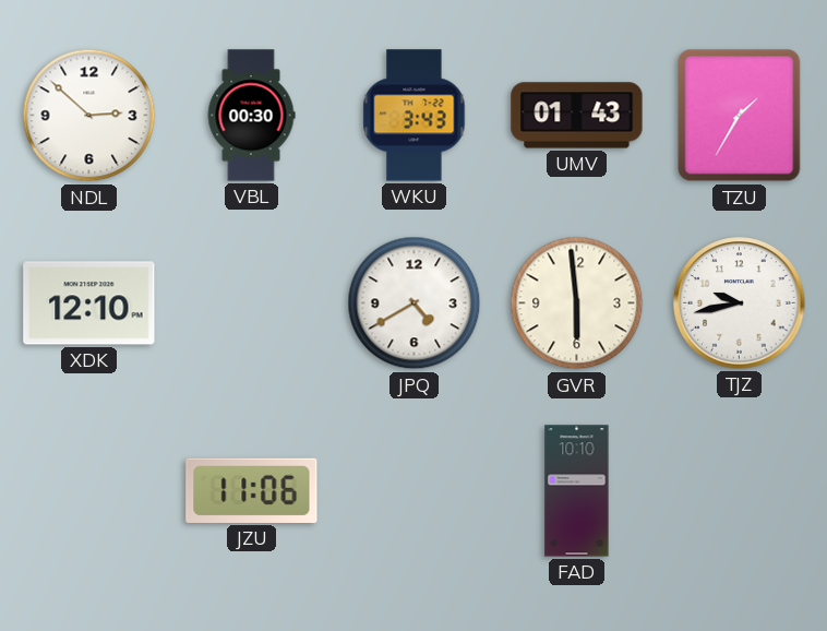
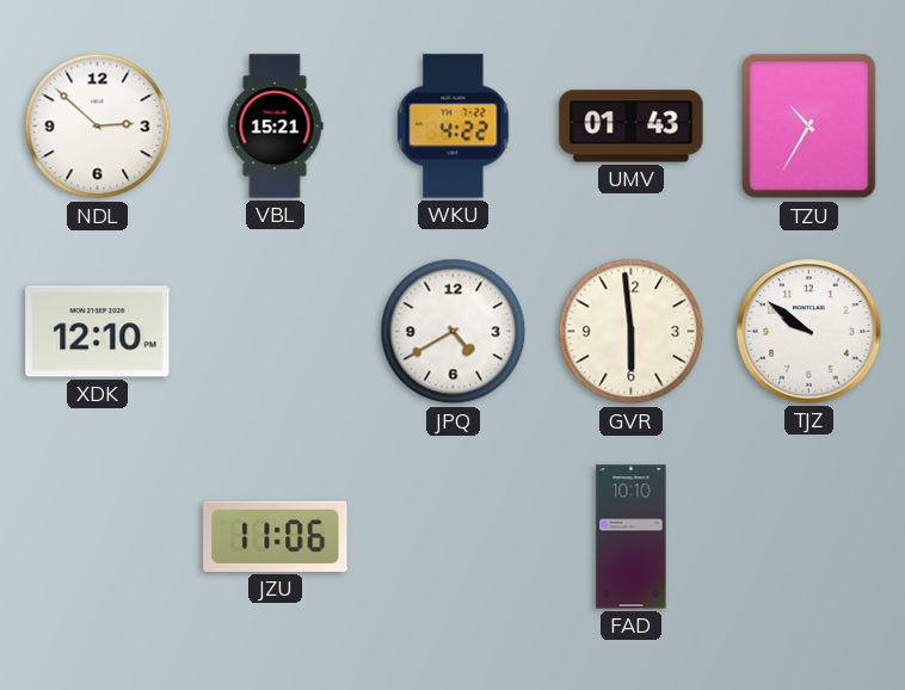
VBL: 00:30 -> 15:21 (275, 127)
WKU: 3:43 -> 4:22 (454, 127)
TZU: 1:35 -> 10:35 (809, 127)
TJZ: 9:43 -> 9:51 (809, 332)
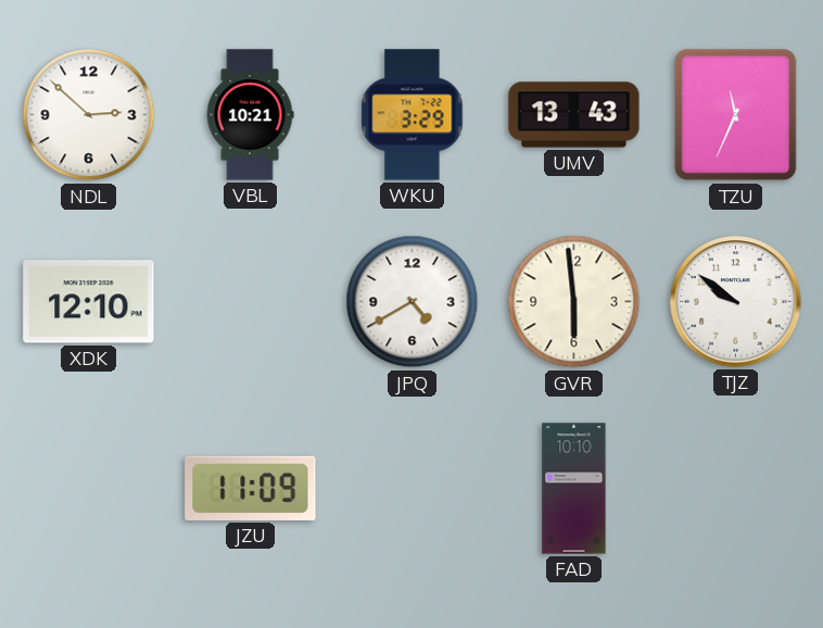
VBL: 15:21 -> 10:21 (250, 115)
WKU: 4:22 -> 3:29 (413, 115)
UMV: 01:43 -> 13:43 (574, 115)
TZU: 10:35 -> 11:34 (736, 115)
JZU: 11:06 -> 11:09 (251, 488)
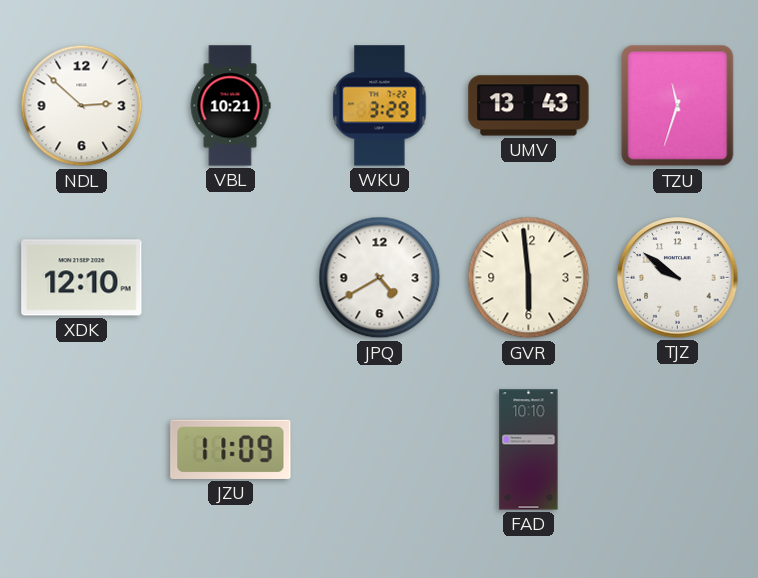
TZU: 11:34 -> 11:33 (678, 106)
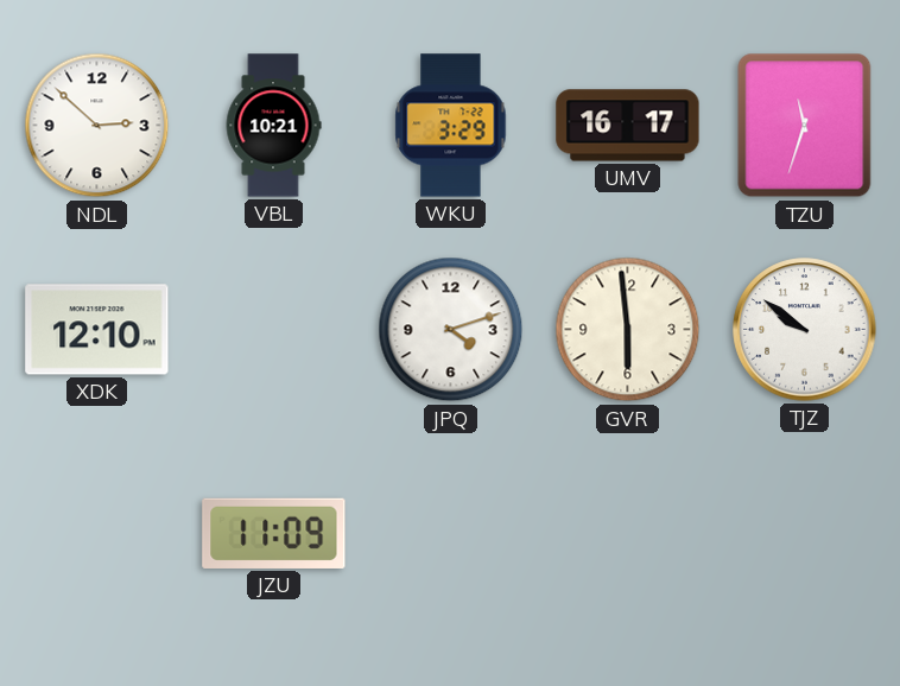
UMV: 13:43 -> 16:17 (628, 126)
JPQ: 4:40 -> 4:12 (451, 330)
FAD: 10:10 -> none (529, 450)
